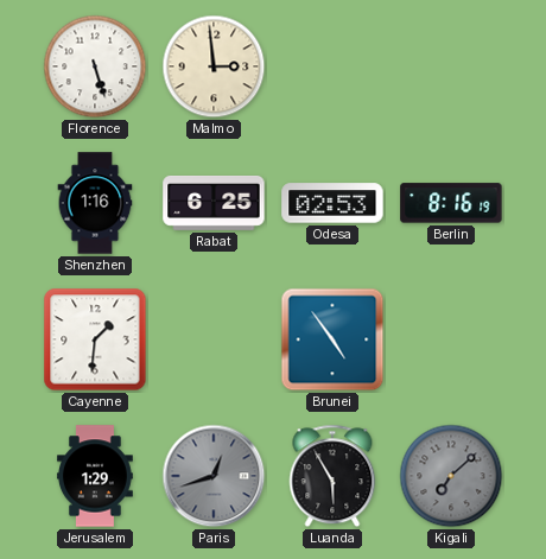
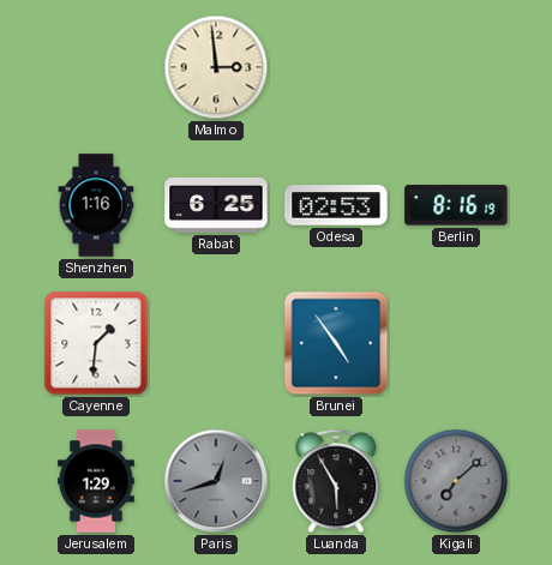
Florence: 5:27 -> none (95, 66)
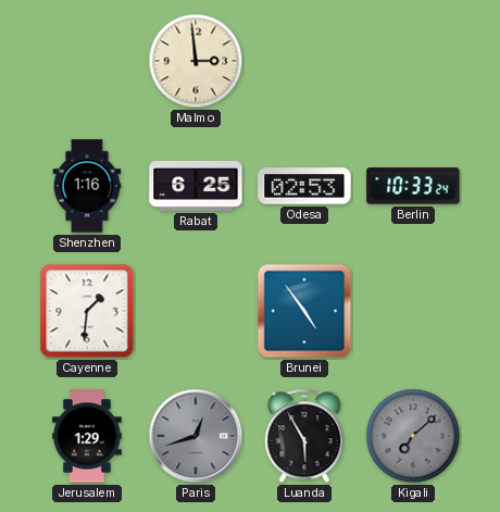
Berlin: 8:16 -> 10:33 (413, 186)
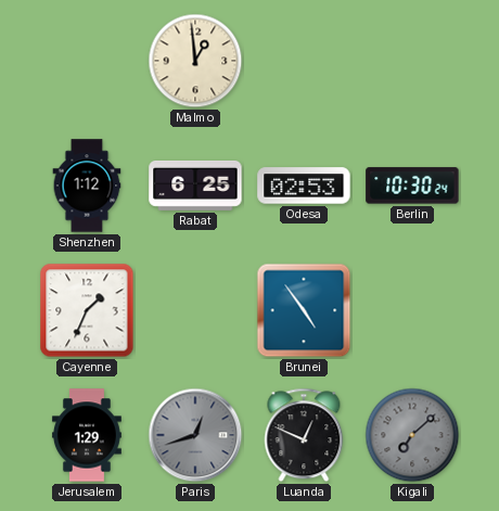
Malmo: 2:59 -> 12:59 (195, 61)
Shenzhen: 1:16 -> 1:12 (87, 186)
Berlin: 10:33 -> 10:30 (412, 186)
Cayenne: 1:31 -> 1:34 (87, 310)
Luanda: 5:55 -> 12:49 (304, 435)
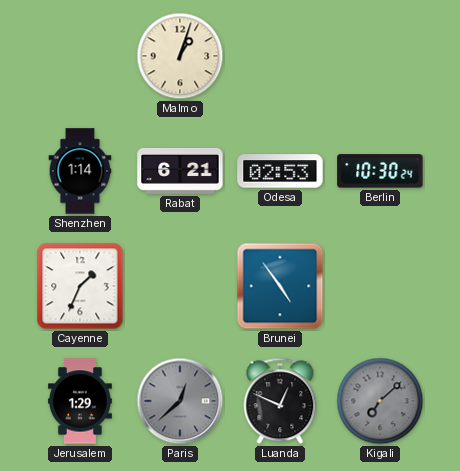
Malmo: 12:59 -> 1:03 (180, 56)
Shenzhen: 1:12 -> 1:14 (80, 171)
Rabat: 6:25 -> 6:21 (180, 171)
Paris: 12:42 -> 12:38 (180, 401)
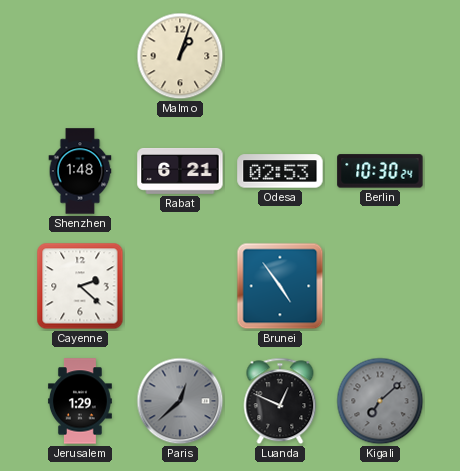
Shenzhen: 1:14 -> 1:48 (80, 171)
Cayenne: 1:34 -> 2:22 (80, 286)
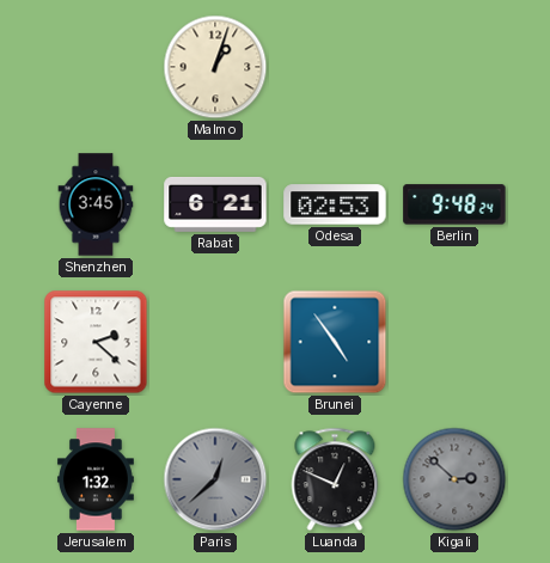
Shenzhen: 1:48 -> 3:45 (96, 204)
Berlin: 10:30 -> 9:48 (454, 204)
Jerusalem: 1:29 -> 1:32 (96, 479)
Kigali: 7:08 -> 2:52 (454, 479)
